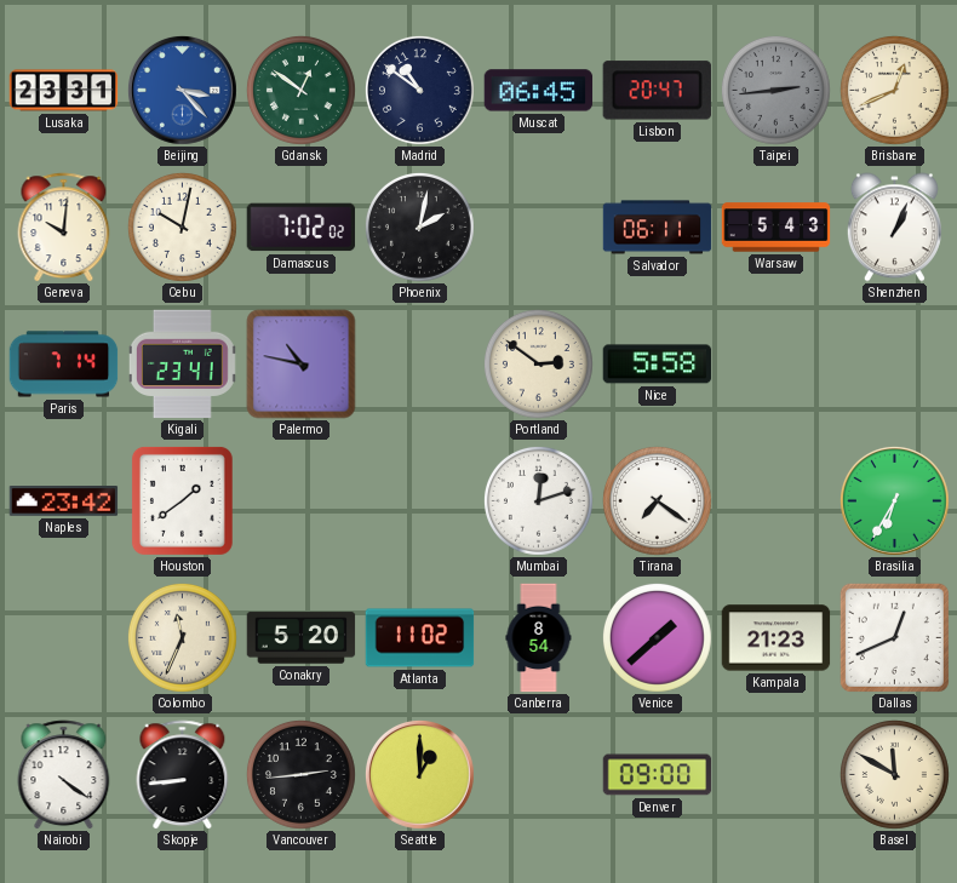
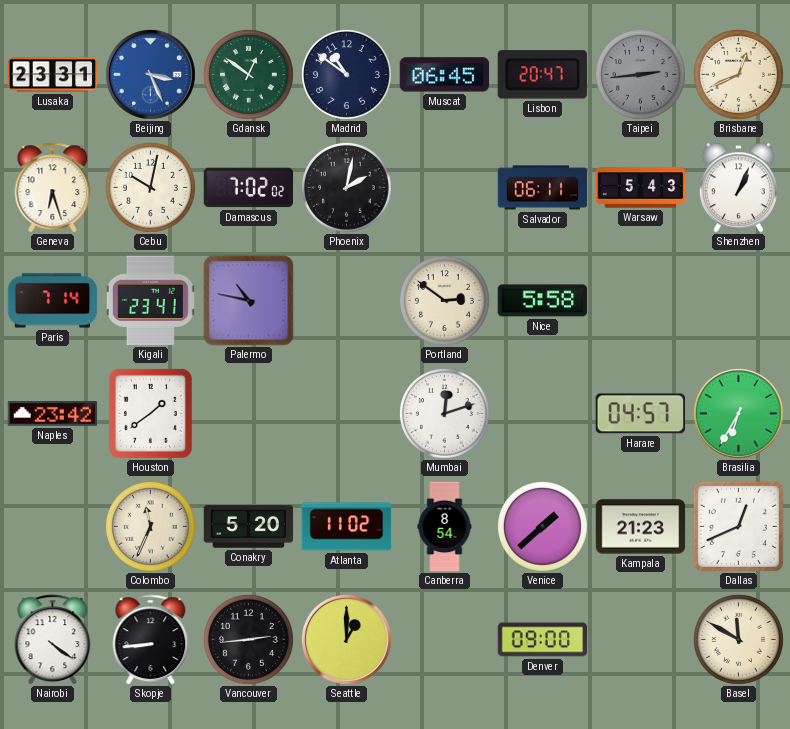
Beijing: 3:23 -> 3:26 (150, 74)
Geneva: 10:01 -> 6:27 (53, 188)
Tirana: 7:21 -> none (657, 500)
Harare: none -> 04:57 (640, 414)
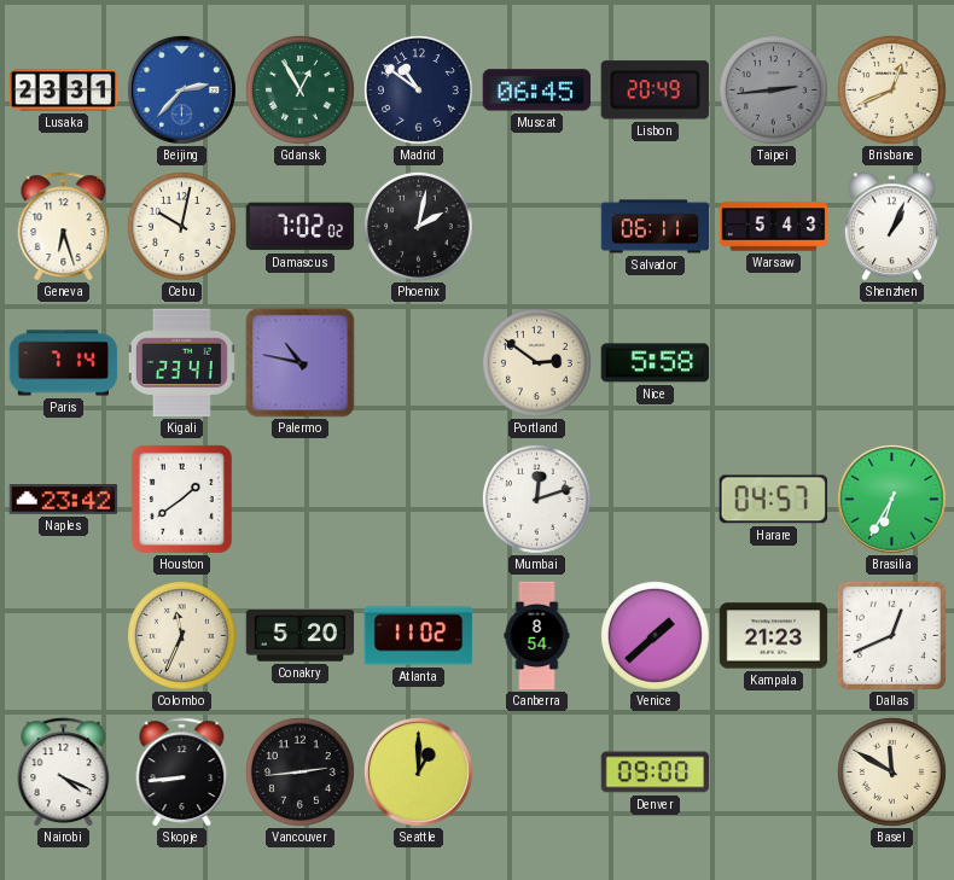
Beijing: 3:26 -> 2:37 (181, 89)
Gdansk: 12:51 -> 12:55 (299, 89)
Lisbon: 20:47 -> 20:49 (655, 91)
Nairobi: 4:21 -> 4:19 (64, 773)
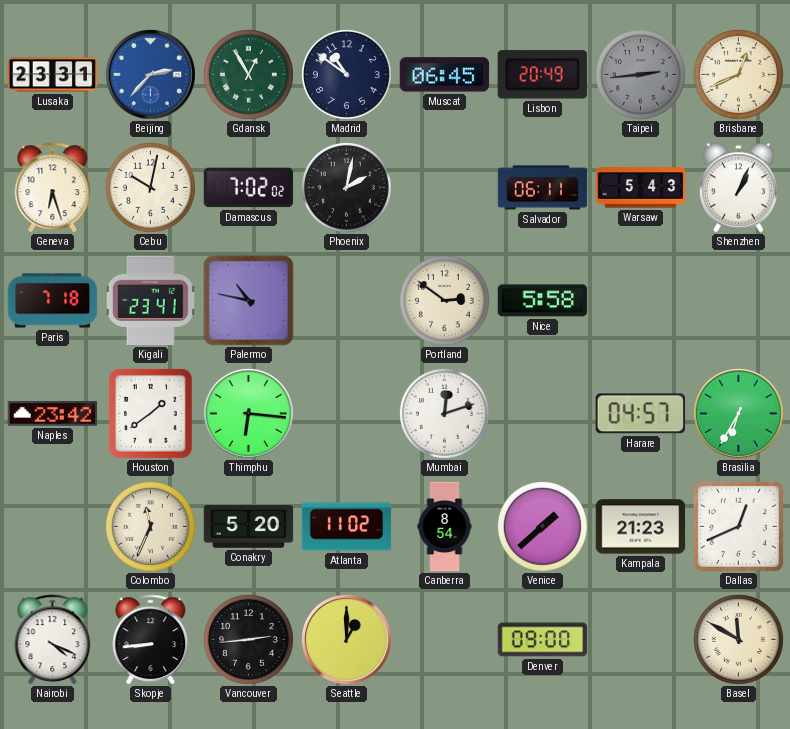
Paris: 7:14 -> 7:18 (53, 301)
Thimphu: none -> 6:16 (248, 413)
